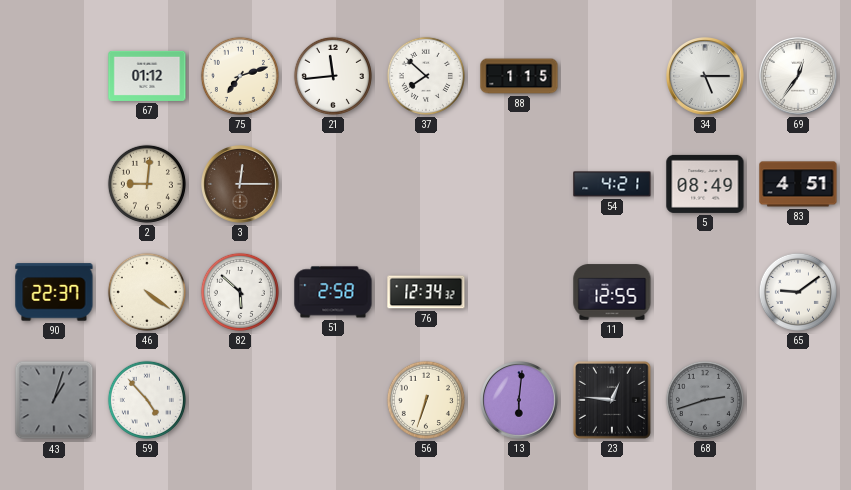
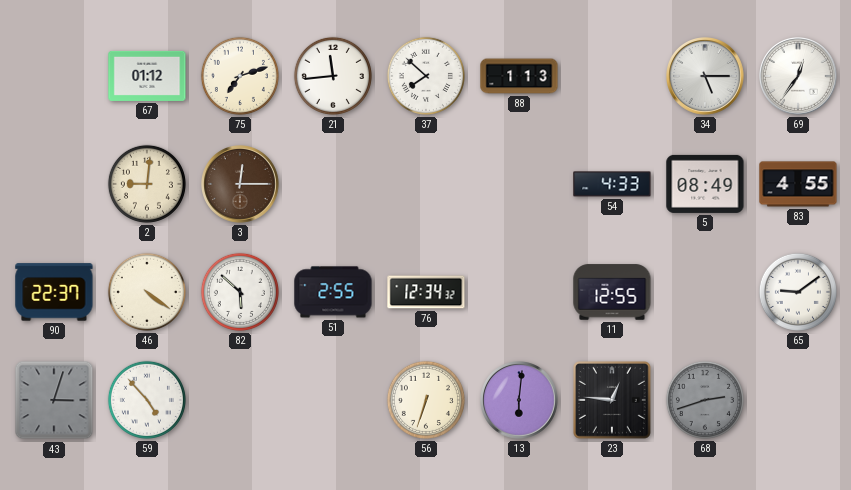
88: 1:15 -> 1:13 (519, 76)
54: 4:21 -> 4:33 (612, 184)
83: 4:51 -> 4:55 (798, 184)
51: 2:58 -> 2:55 (333, 292)
43: 1:03 -> 3:03 (54, 400)
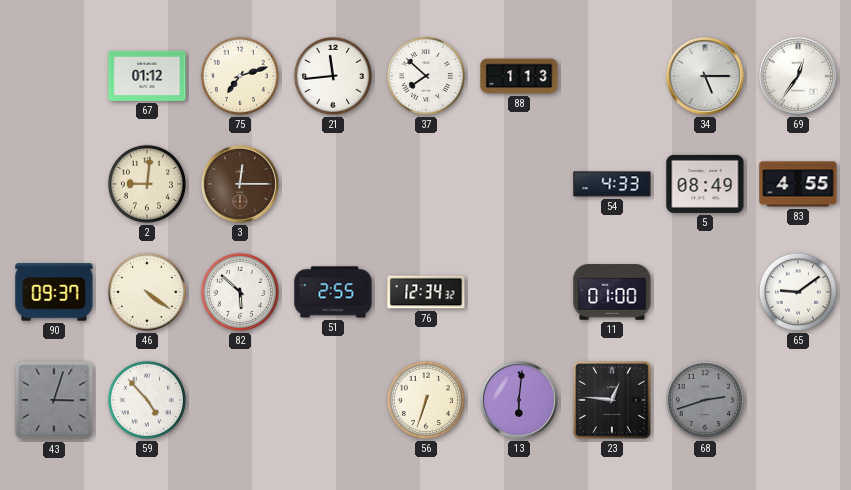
90: 22:37 -> 09:37 (54, 292)
11: 12:55 -> 01:00 (612, 292)
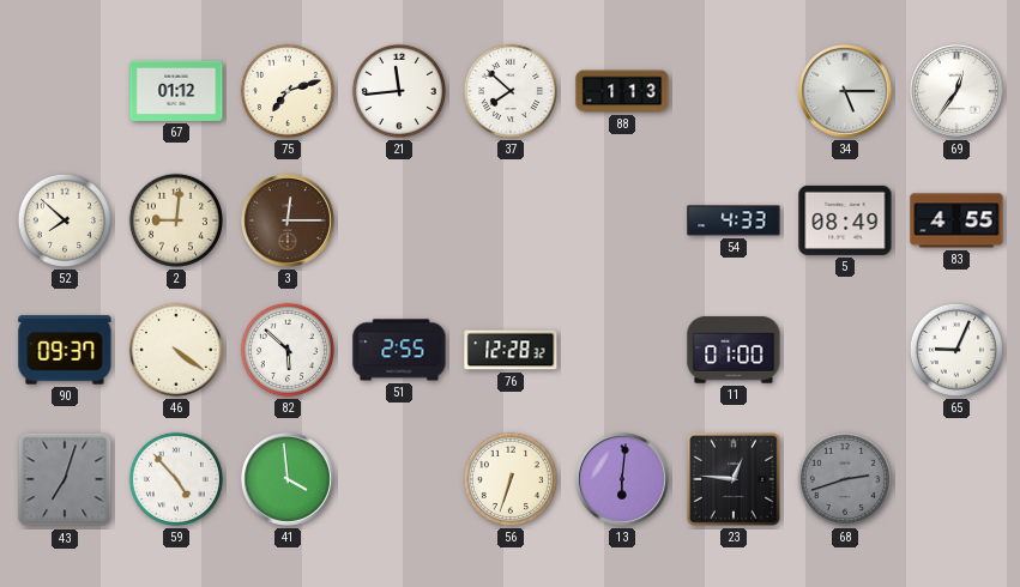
52: none -> 7:52 (65, 220)
76: 12:34 -> 12:28 (511, 350)
65: 9:09 -> 9:04 (956, 350)
43: 3:03 -> 7:03 (65, 479)
41: none -> 3:59 (289, 480)
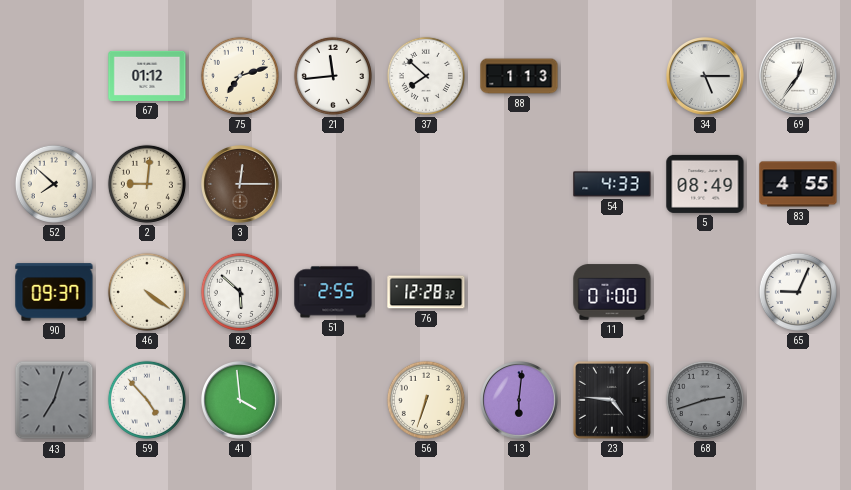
23: 12:46 -> 4:46 (612, 400)
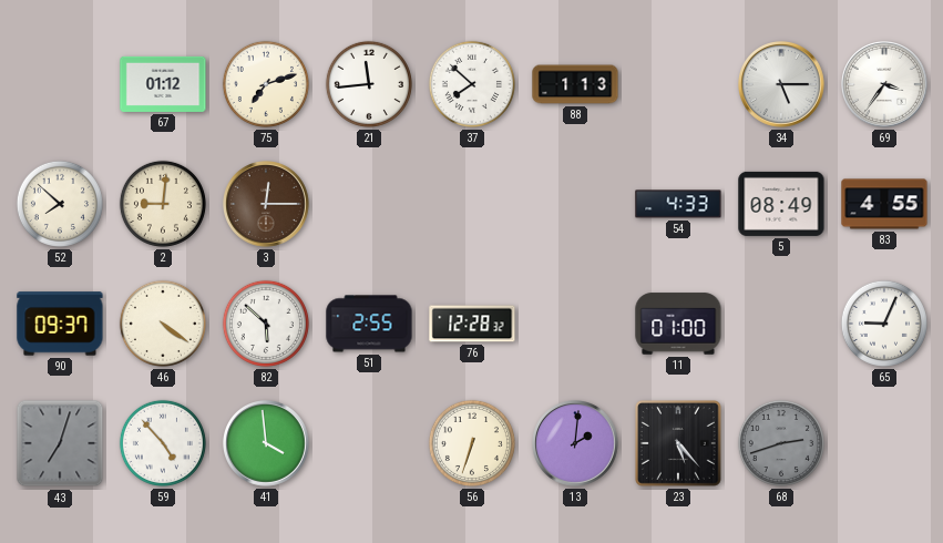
69: 12:36 -> 3:36 (885, 85)
13: 6:01 -> 2:01 (576, 444)
23: 4:46 -> 5:23 (678, 443)
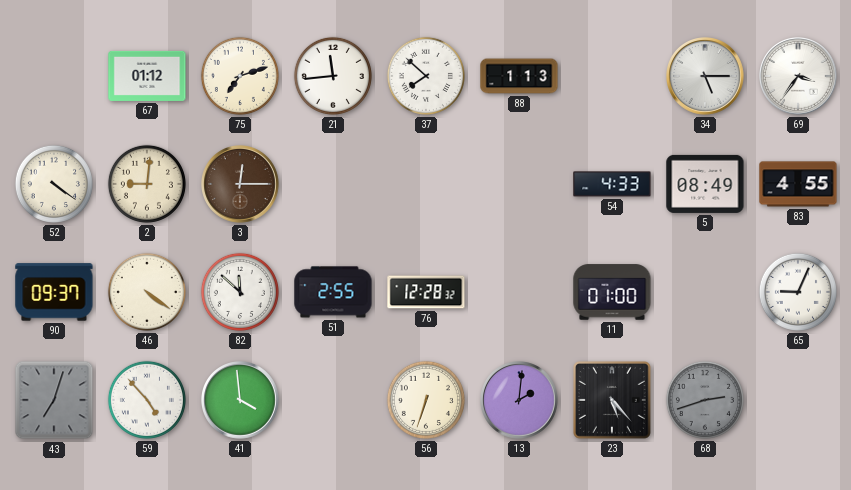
52: 7:52 -> 4:21 (54, 184)
82: 5:52 -> 11:52 (240, 292)
